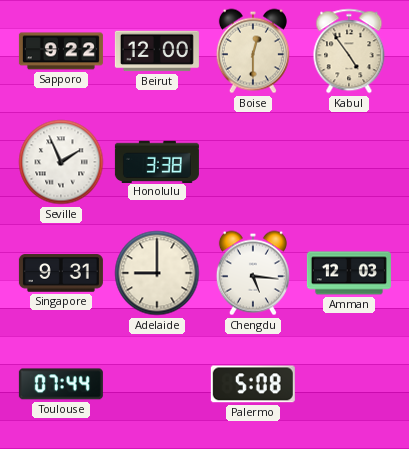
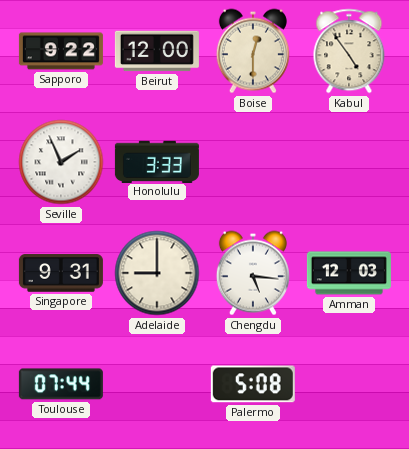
Honolulu: 3:38 -> 3:33 (157, 161)
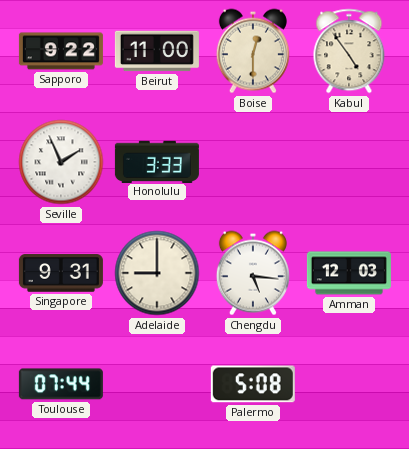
Beirut: 12:00 -> 11:00 (157, 51)
